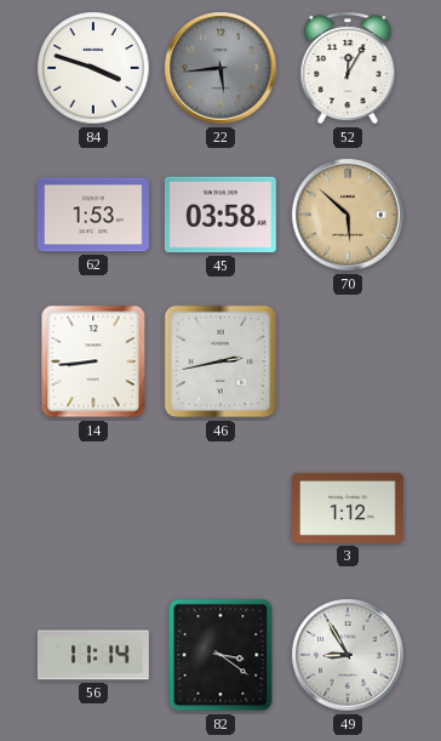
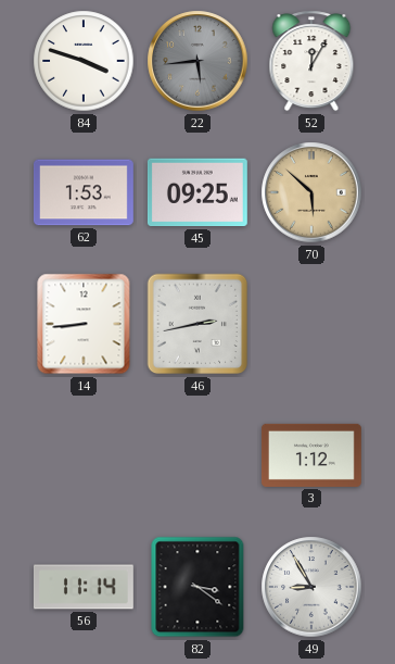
45: 03:58 -> 09:25 (197, 192)
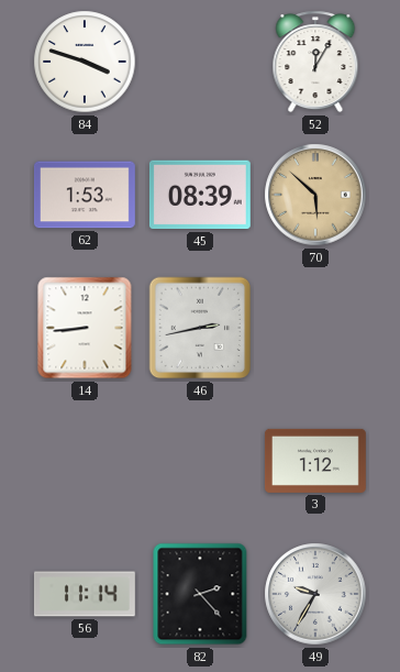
22: 5:44 -> none (197, 61)
45: 09:25 -> 08:39 (200, 195)
82: 3:21 -> 2:23 (200, 594)
49: 8:55 -> 9:35 (315, 594)
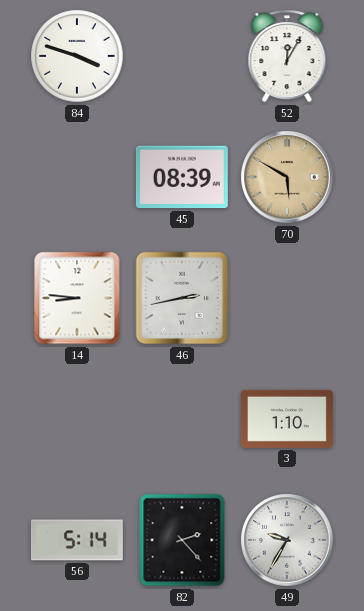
62: 1:53 -> none (85, 195)
70: 5:52 -> 5:50 (287, 177)
14: 8:44 -> 8:46 (77, 298)
3: 1:12 -> 1:10 (287, 419)
56: 11:14 -> 5:14 (77, 540)
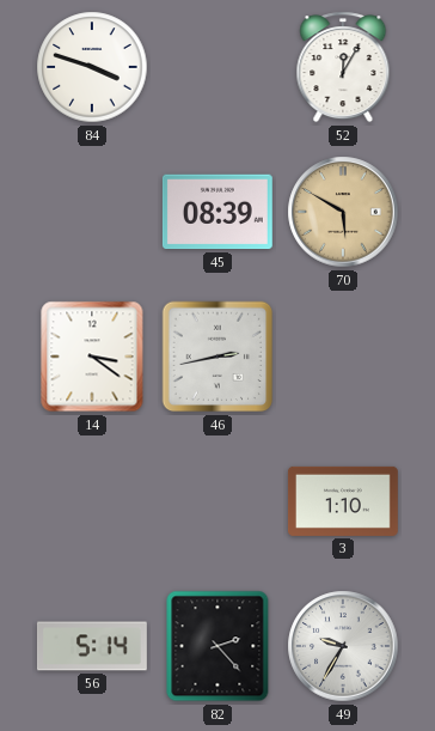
14: 8:46 -> 3:21 (92, 357)
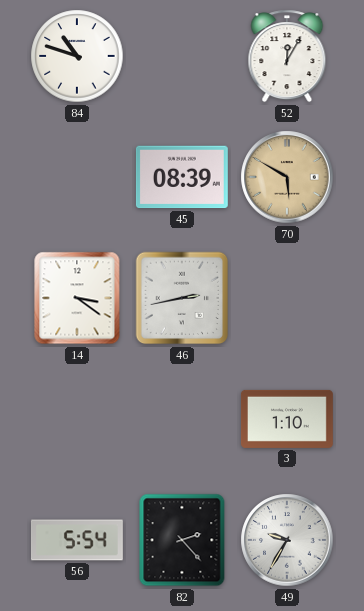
84: 3:48 -> 10:48 (77, 56)
56: 5:14 -> 5:54 (77, 540)
